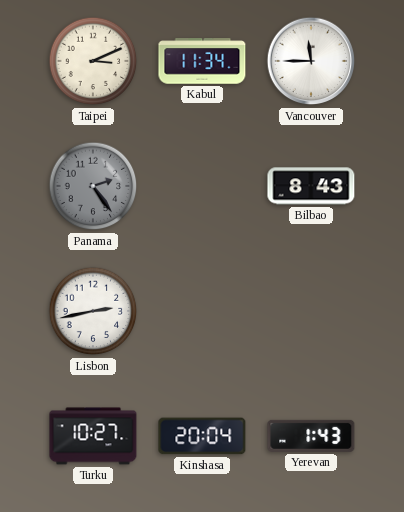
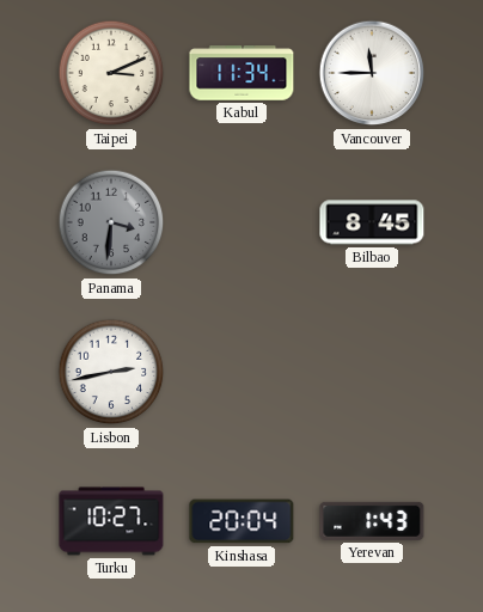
Panama: 2:24 -> 3:31 (111, 222)
Bilbao: 8:43 -> 8:45 (372, 222)
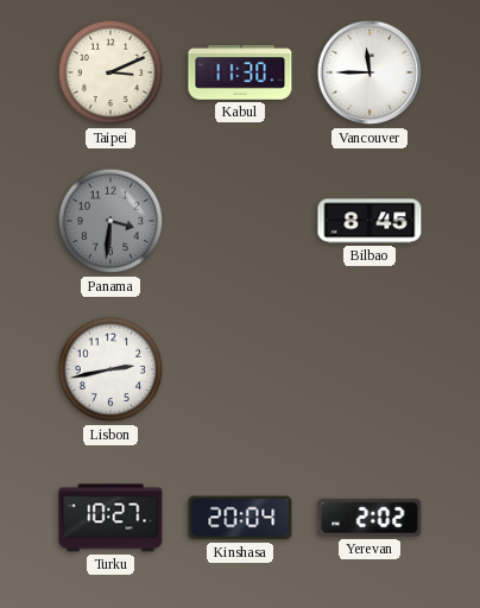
Kabul: 11:34 -> 11:30 (240, 72)
Yerevan: 1:43 -> 2:02 (370, 518)
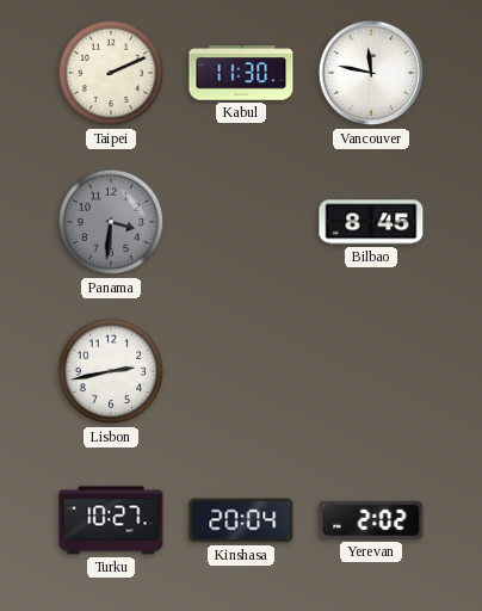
Taipei: 3:11 -> 2:11 (111, 73)
Vancouver: 11:45 -> 11:47 (371, 73)
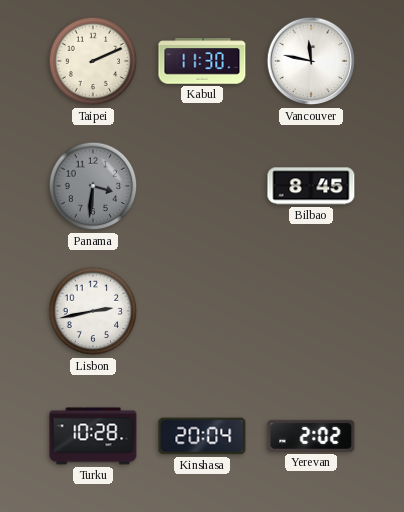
Turku: 10:27 -> 10:28 (93, 436)
